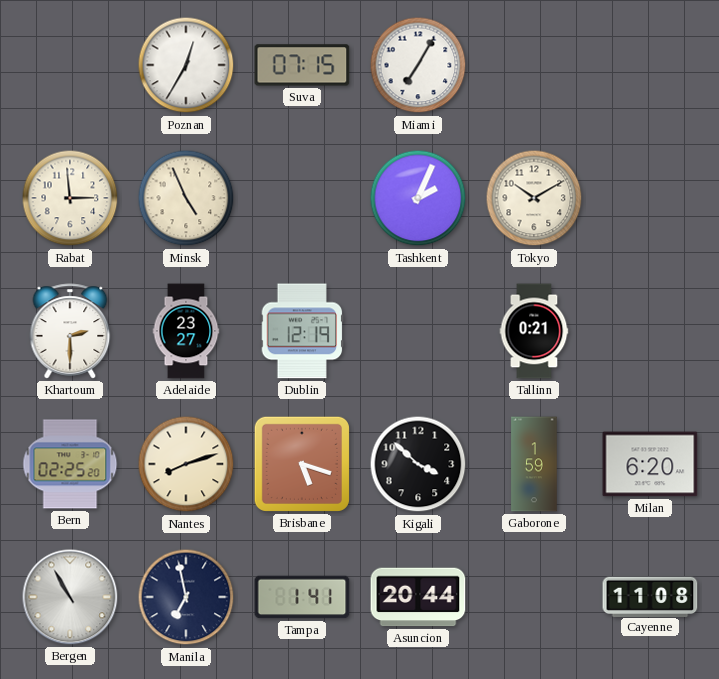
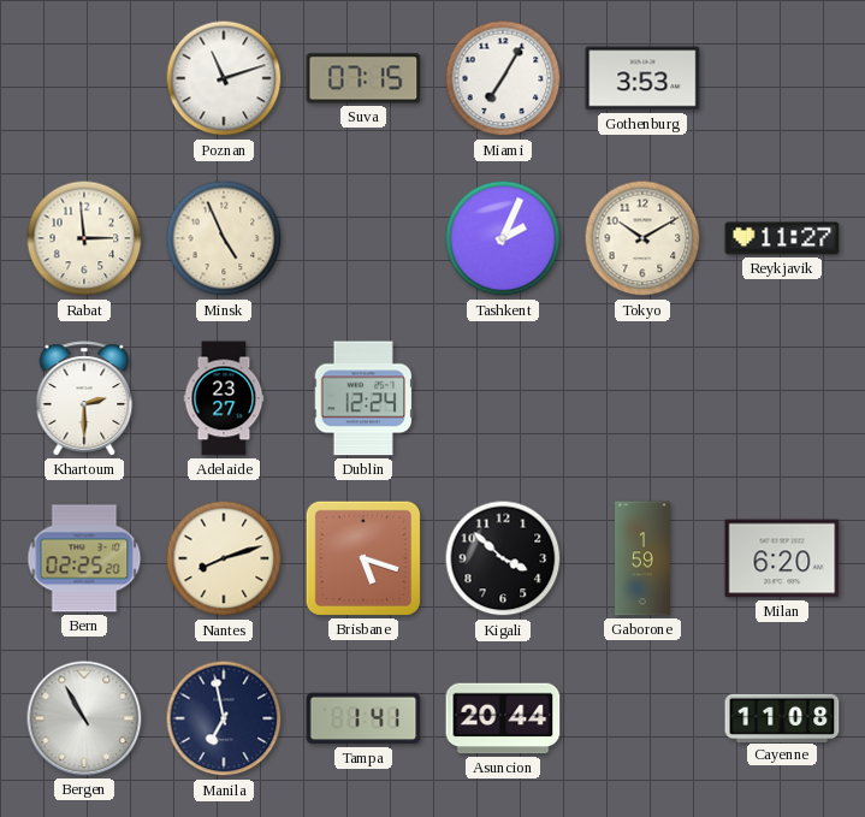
Poznan: 12:35 -> 11:12 (224, 78)
Gothenburg: none -> 3:53 (642, 78)
Reykjavik: none -> 11:27 (782, 238)
Dublin: 12:19 -> 12:24 (363, 398)
Tallinn: 0:21 -> none (534, 331)
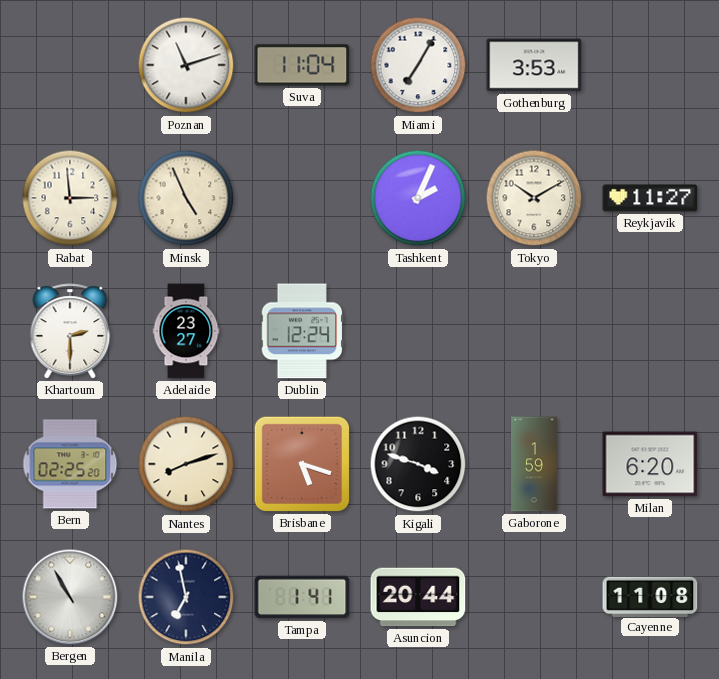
Suva: 07:15 -> 11:04 (302, 65)
Kigali: 3:52 -> 3:48 (418, 464)
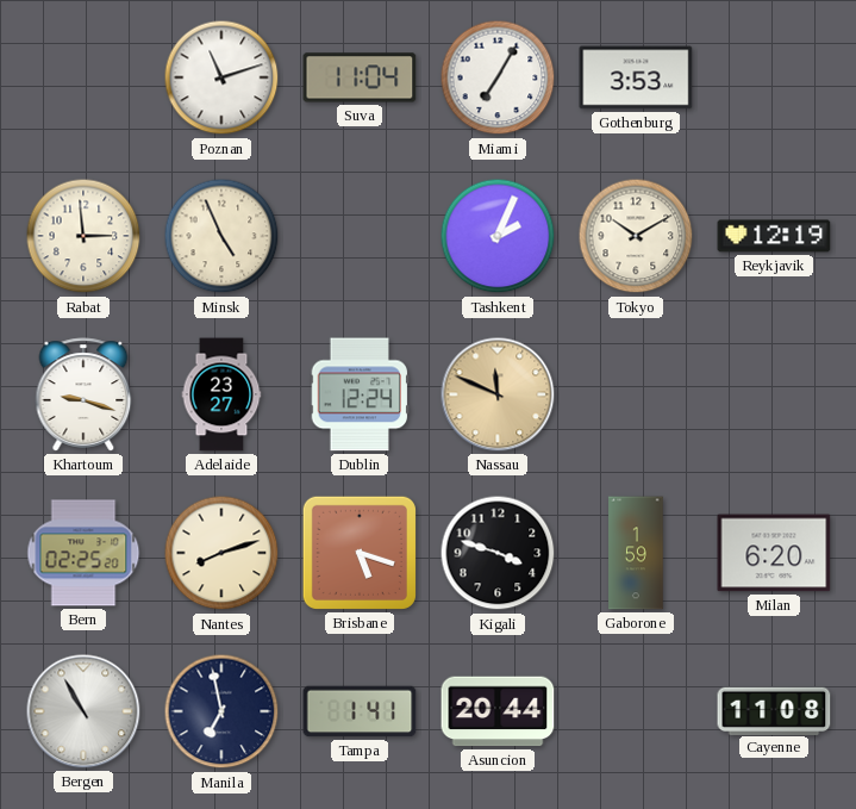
Reykjavik: 11:27 -> 12:19 (774, 236)
Khartoum: 2:30 -> 9:18 (83, 394)
Nassau: none -> 11:49 (498, 394)
